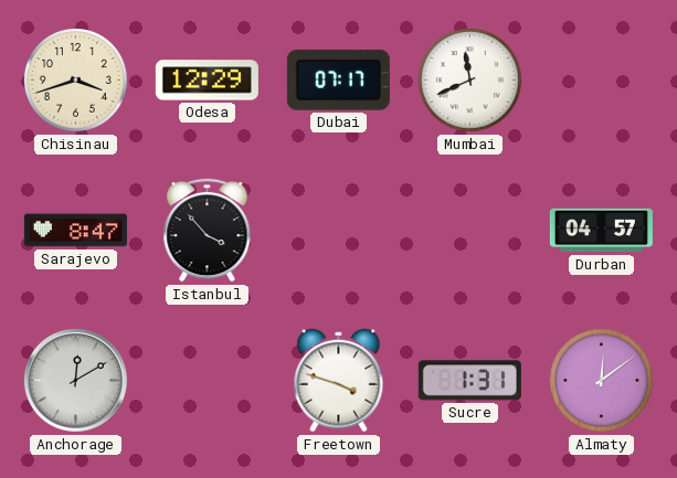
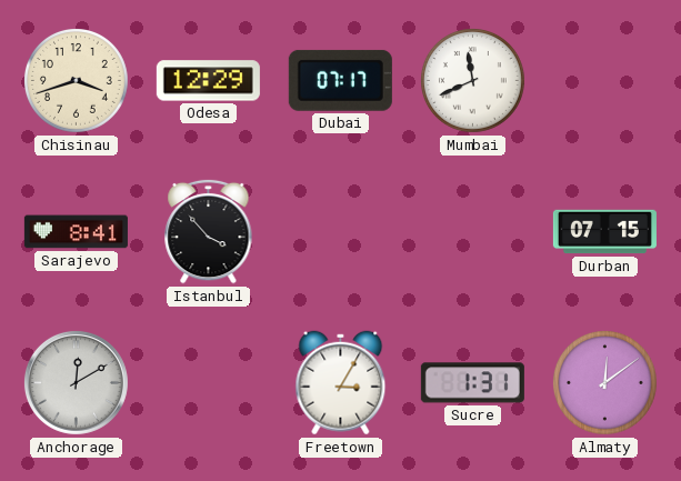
Sarajevo: 8:47 -> 8:41 (76, 232)
Durban: 04:57 -> 07:15 (604, 232)
Freetown: 3:48 -> 3:05 (341, 383)
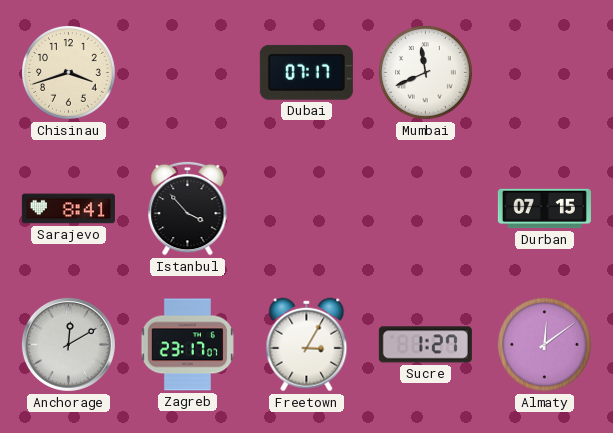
Odesa: 12:29 -> none (208, 81)
Zagreb: none -> 23:17 (187, 345)
Sucre: 1:31 -> 1:27 (425, 345)
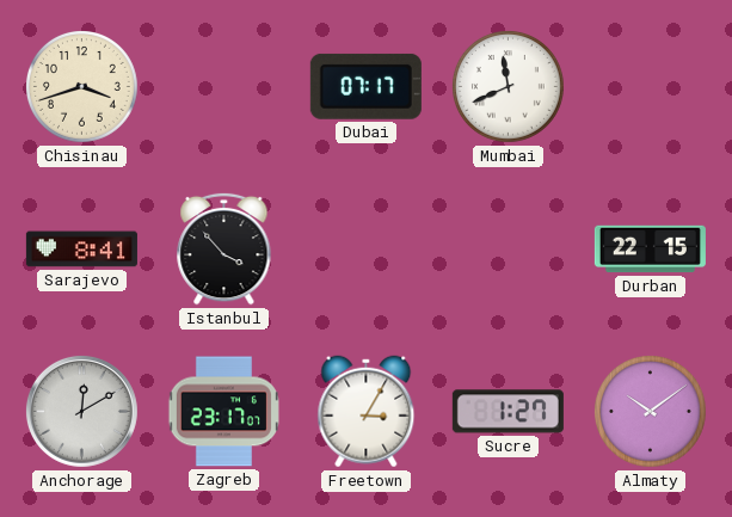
Durban: 07:15 -> 22:15 (650, 250)
Almaty: 12:09 -> 10:09 (651, 412)
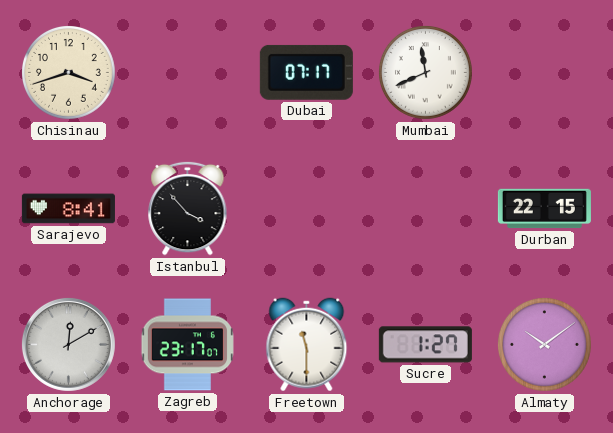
Freetown: 3:05 -> 11:30 (307, 345)
